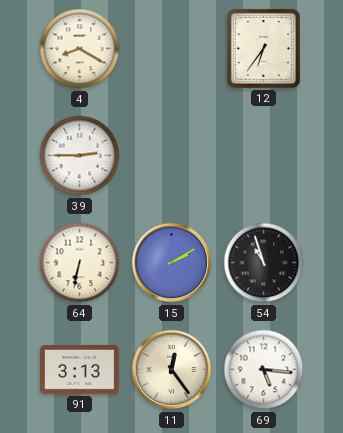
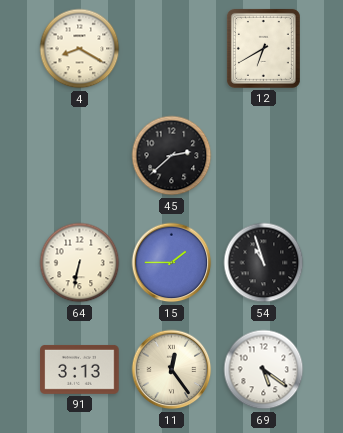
12: 6:36 -> 6:40 (263, 48)
39: 2:45 -> none (80, 156)
45: none -> 2:38 (172, 156)
15: 2:10 -> 1:45 (172, 263)
69: 5:16 -> 5:21 (264, 370)
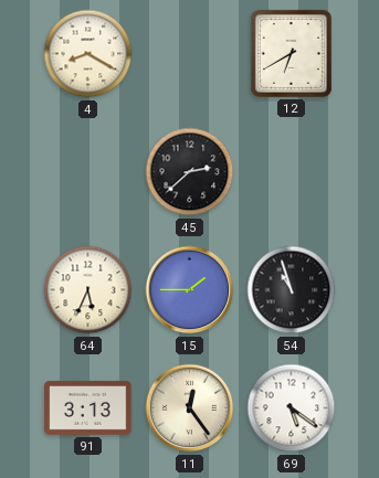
64: 6:32 -> 5:34 (88, 290)
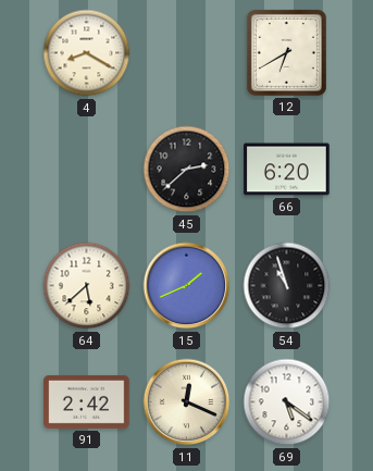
66: none -> 6:20 (287, 170)
64: 5:34 -> 5:38 (87, 286)
15: 1:45 -> 1:41 (187, 286)
91: 3:13 -> 2:42 (87, 401)
11: 12:24 -> 12:19 (187, 402)
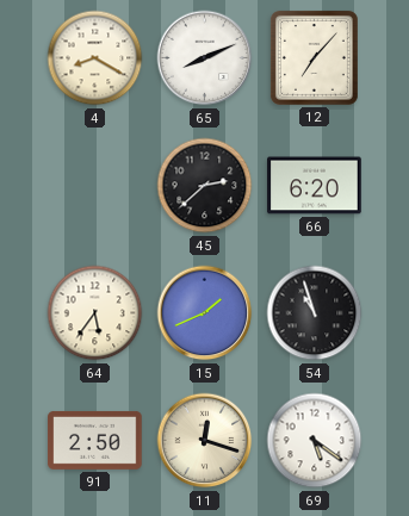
65: none -> 8:11 (205, 58)
12: 6:40 -> 7:07 (314, 57)
64: 5:38 -> 5:36 (95, 313)
91: 2:42 -> 2:50 (95, 440)
11: 12:19 -> 12:18 (205, 441)
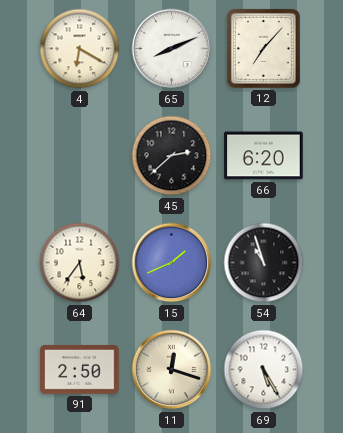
4: 8:20 -> 6:20 (80, 49)
69: 5:21 -> 5:25 (264, 370)
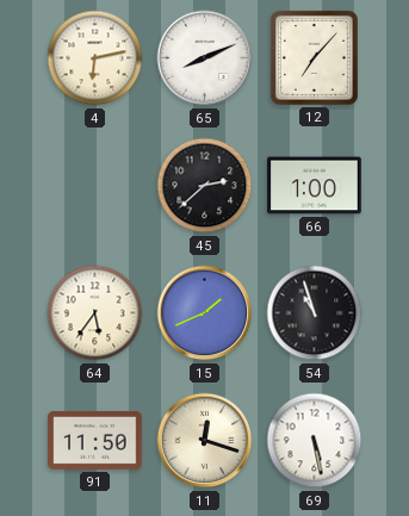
4: 6:20 -> 6:13 (95, 58)
66: 6:20 -> 1:00 (315, 186)
91: 2:50 -> 11:50 (95, 440)
69: 5:25 -> 5:28 (315, 441)
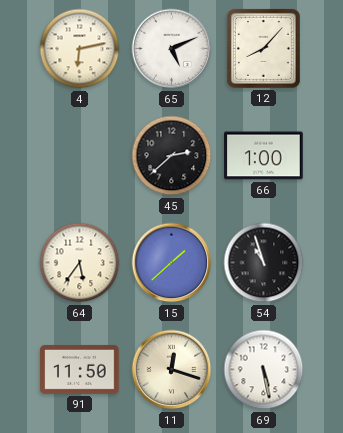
65: 8:11 -> 5:11 (172, 49)
12: 7:07 -> 8:07 (263, 48)
15: 1:41 -> 1:38 (172, 263)
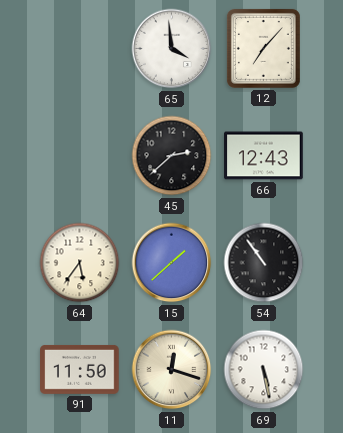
4: 6:13 -> none (80, 49)
65: 5:11 -> 3:59 (172, 49)
12: 8:07 -> 7:07 (263, 48)
66: 1:00 -> 12:43 (264, 156)
54: 10:57 -> 10:54 (264, 263)
